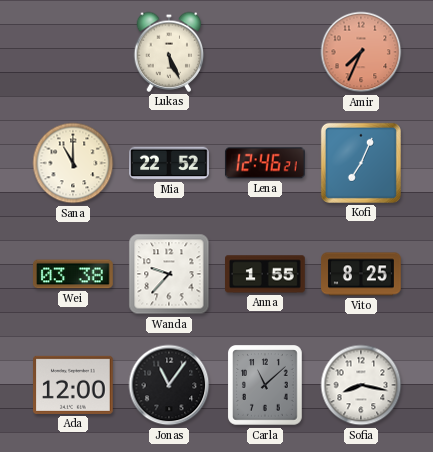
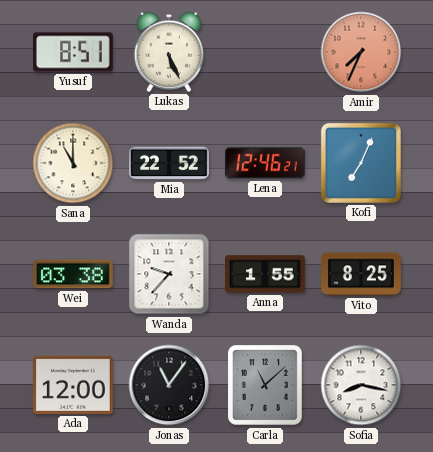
Yusuf: none -> 8:51 (74, 52)
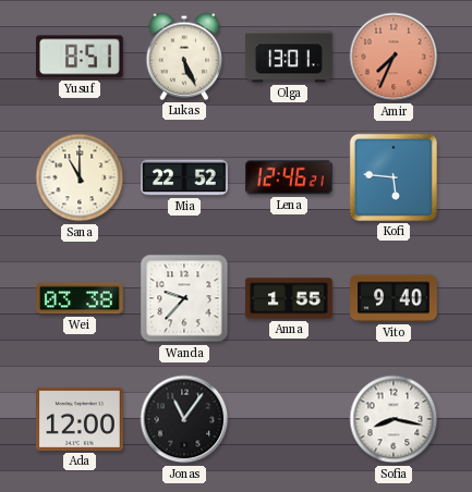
Olga: none -> 13:01 (289, 57)
Kofi: 7:04 -> 5:46 (394, 177)
Vito: 8:25 -> 9:40 (394, 298)
Carla: 11:08 -> none (266, 386)
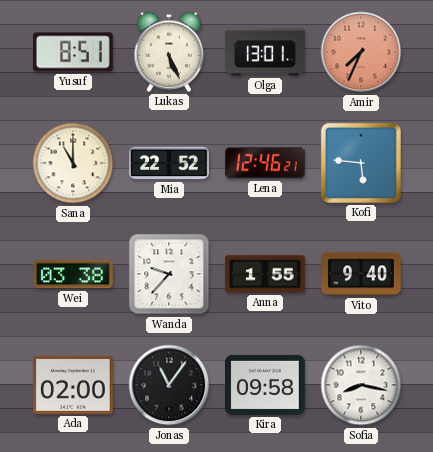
Ada: 12:00 -> 02:00 (74, 385)
Kira: none -> 09:58 (266, 385)
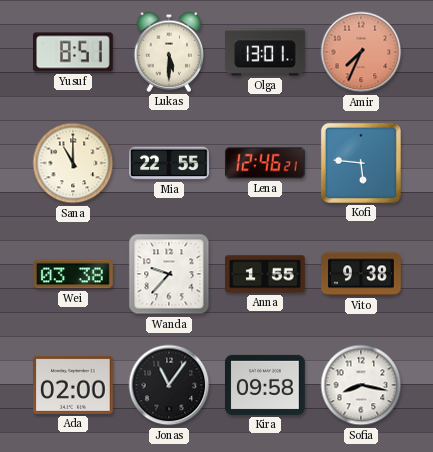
Lukas: 5:26 -> 5:30 (169, 52)
Mia: 22:52 -> 22:55 (169, 163)
Vito: 9:40 -> 9:38 (361, 274)
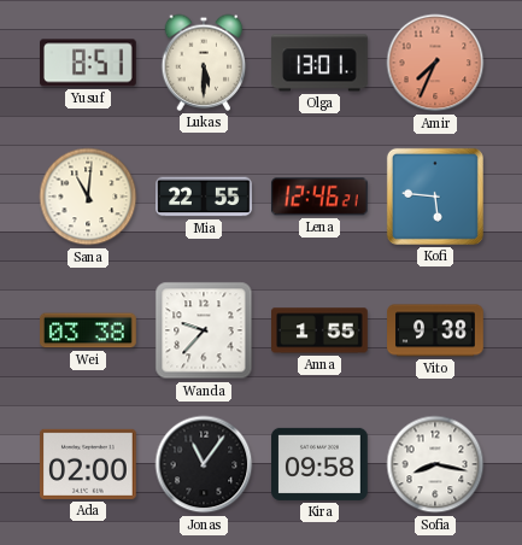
Sana: 11:00 -> 11:01 (88, 197)
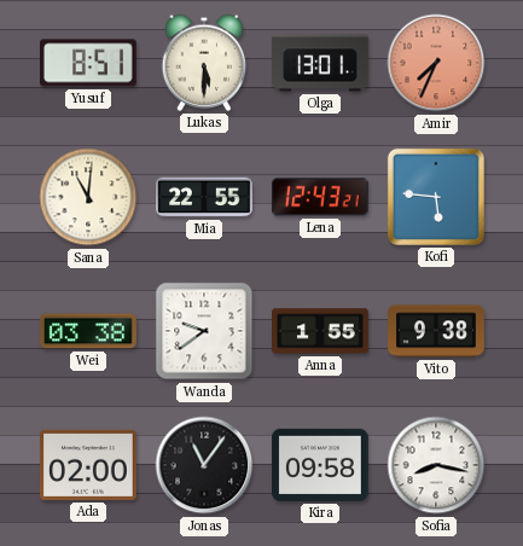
Lena: 12:46 -> 12:43 (320, 197)
Wanda: 9:37 -> 9:39 (204, 331)
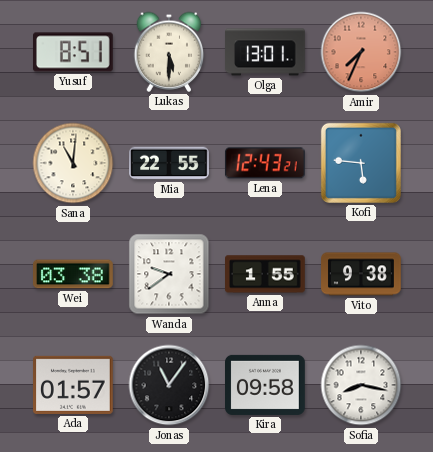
Ada: 02:00 -> 01:57 (74, 385)
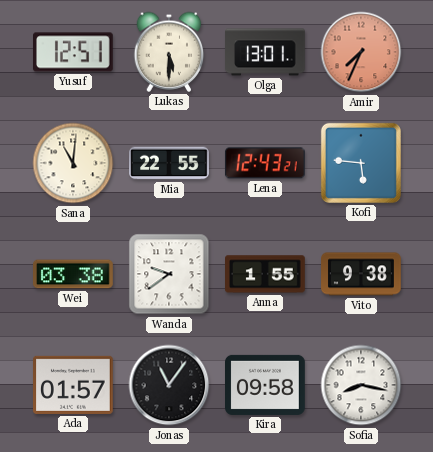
Yusuf: 8:51 -> 12:51 (74, 52)
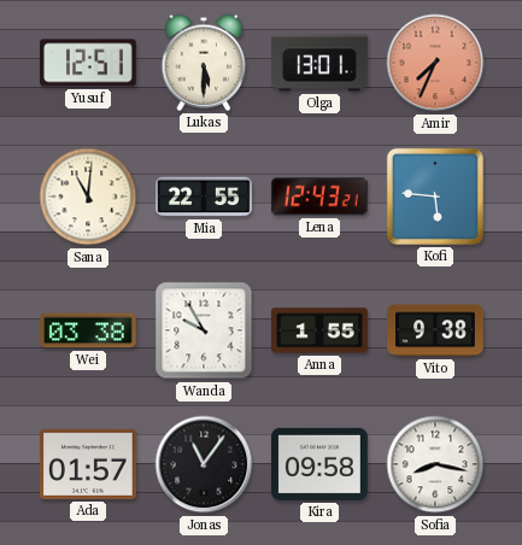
Wanda: 9:39 -> 9:55 (204, 330)
